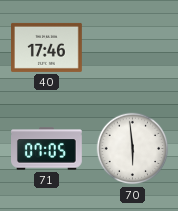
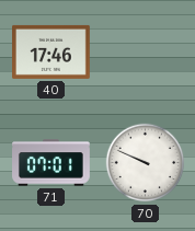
71: 07:05 -> 07:01 (51, 163)
70: 5:59 -> 9:49 (146, 163)
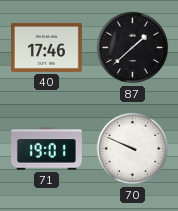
87: none -> 1:38 (133, 48)
71: 07:01 -> 19:01 (47, 149)
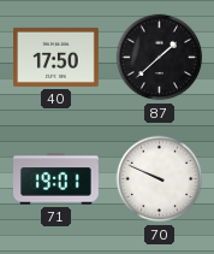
40: 17:46 -> 17:50 (57, 57)
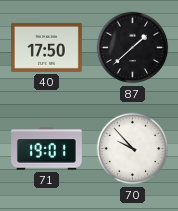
70: 9:49 -> 9:53 (133, 149)
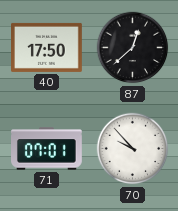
87: 1:38 -> 12:38 (133, 48)
71: 19:01 -> 07:01 (47, 149)
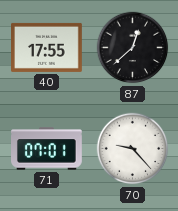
40: 17:50 -> 17:55 (47, 47)
70: 9:53 -> 9:23 (133, 149)
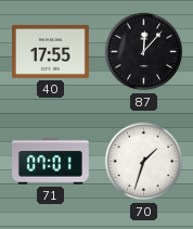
87: 12:38 -> 12:07 (144, 52)
70: 9:23 -> 1:33 (144, 162)
